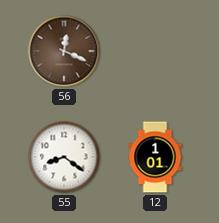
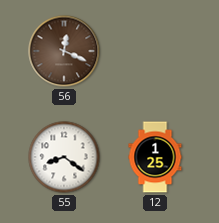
12: 1:01 -> 1:25 (155, 157)
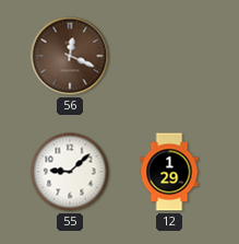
55: 8:21 -> 9:08 (70, 172)
12: 1:25 -> 1:29 (169, 172)
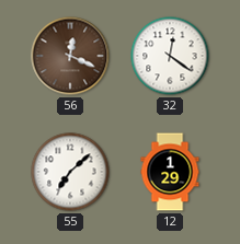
32: none -> 12:21 (170, 56)
55: 9:08 -> 7:08 (70, 172)
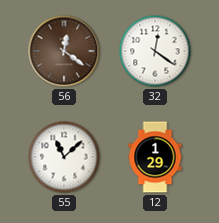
56: 12:19 -> 12:21 (64, 51)
55: 7:08 -> 11:08 (64, 157)
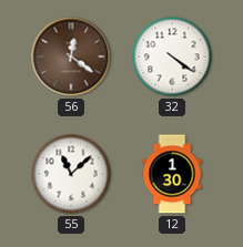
32: 12:21 -> 4:21 (172, 56)
12: 1:29 -> 1:30 (172, 174)
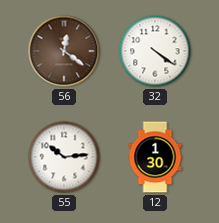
55: 11:08 -> 10:14 (64, 157)
